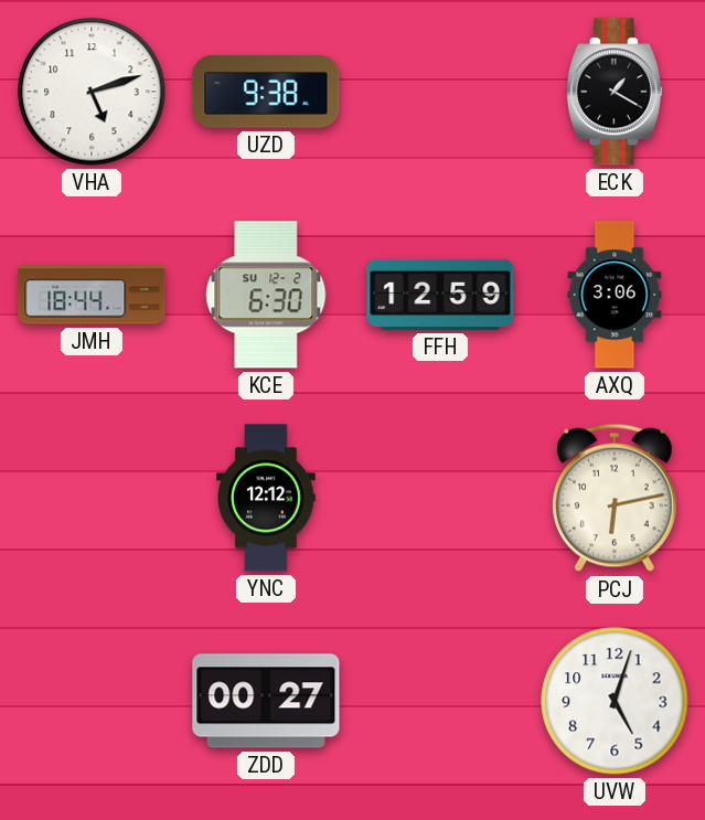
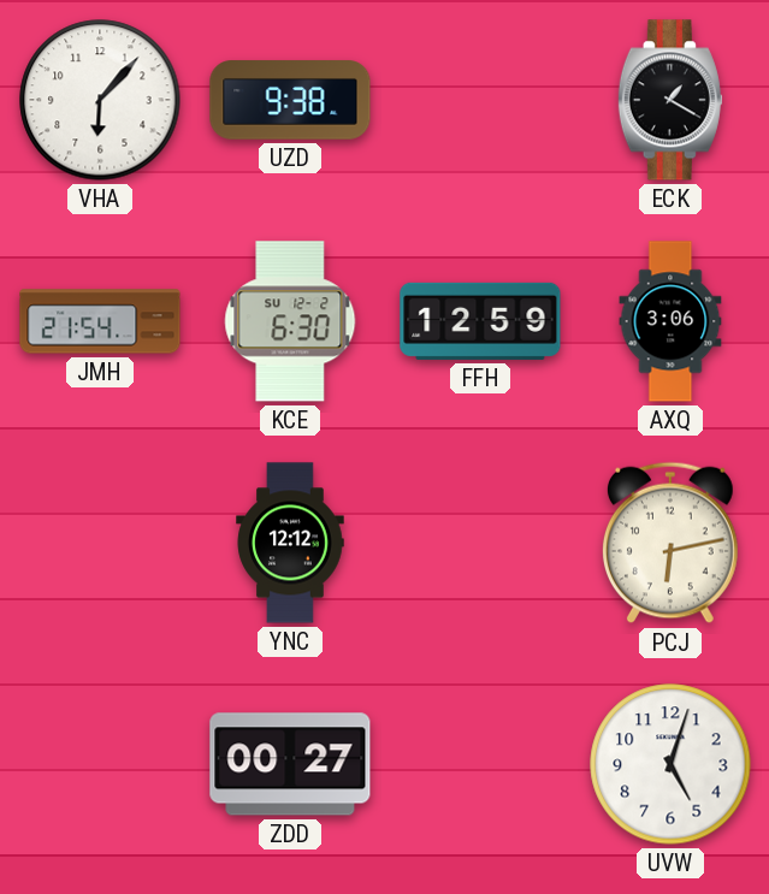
VHA: 5:12 -> 6:07 (100, 100)
JMH: 18:44 -> 21:54 (100, 321)
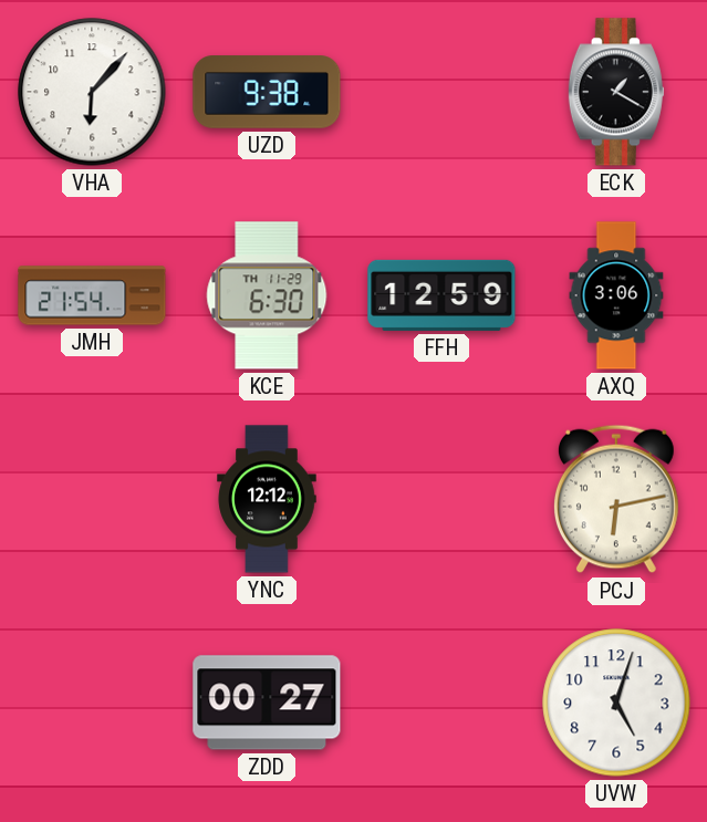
KCE date: SU 12-2 -> TH 11-29 (267, 295)
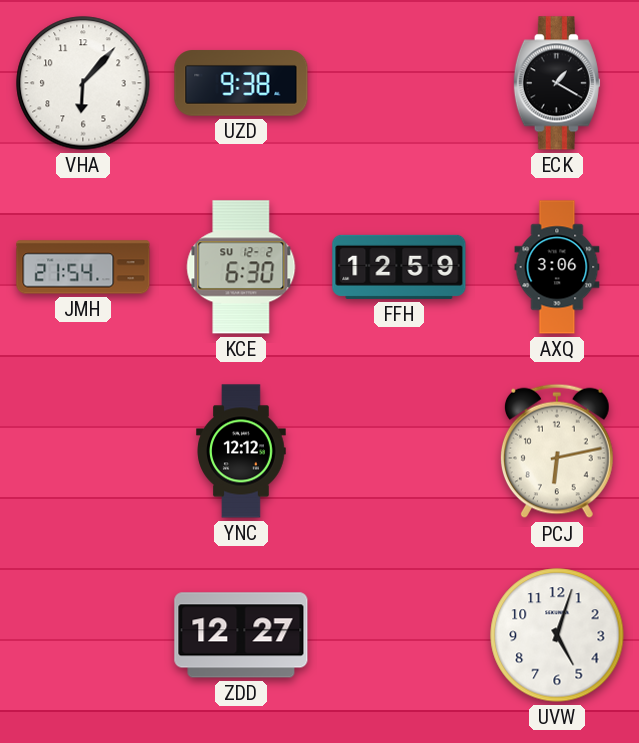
KCE date: TH 11-29 -> SU 12-2 (241, 267)
ZDD: 00:27 -> 12:27 (241, 635)
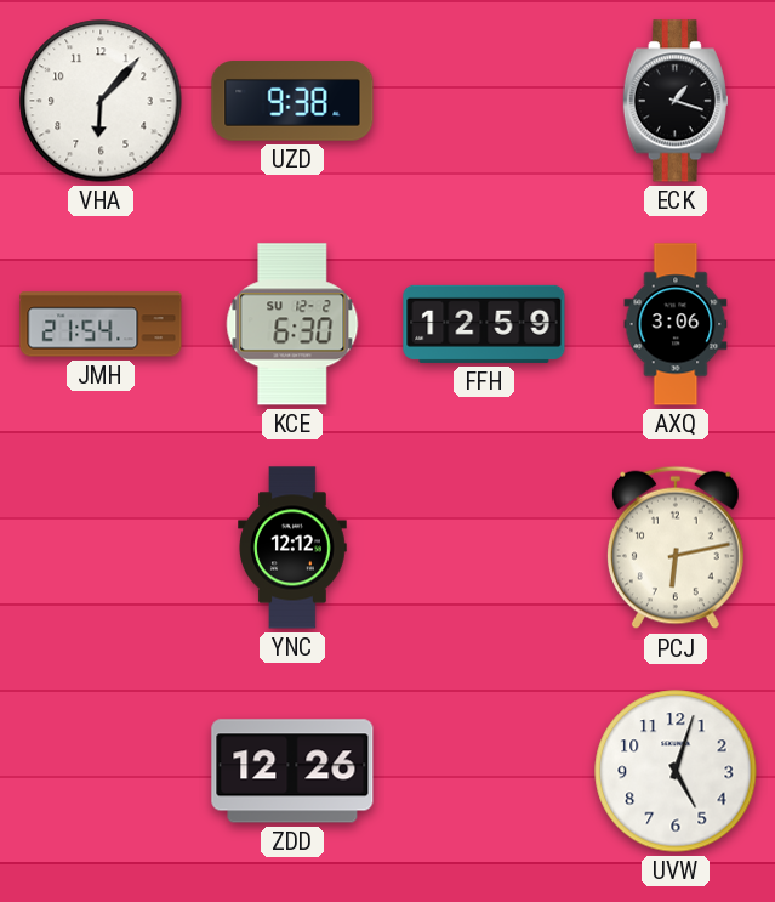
ECK: 1:20 -> 1:18 (676, 101)
ZDD: 12:27 -> 12:26 (292, 771)
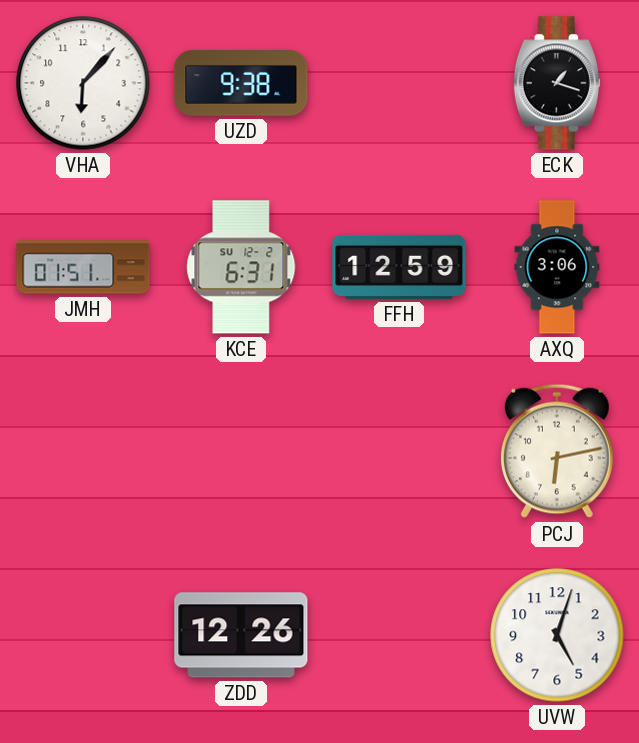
JMH: 21:54 -> 01:51 (83, 267)
KCE: 6:30 -> 6:31 (241, 267)
YNC: 12:12 -> none (292, 548)
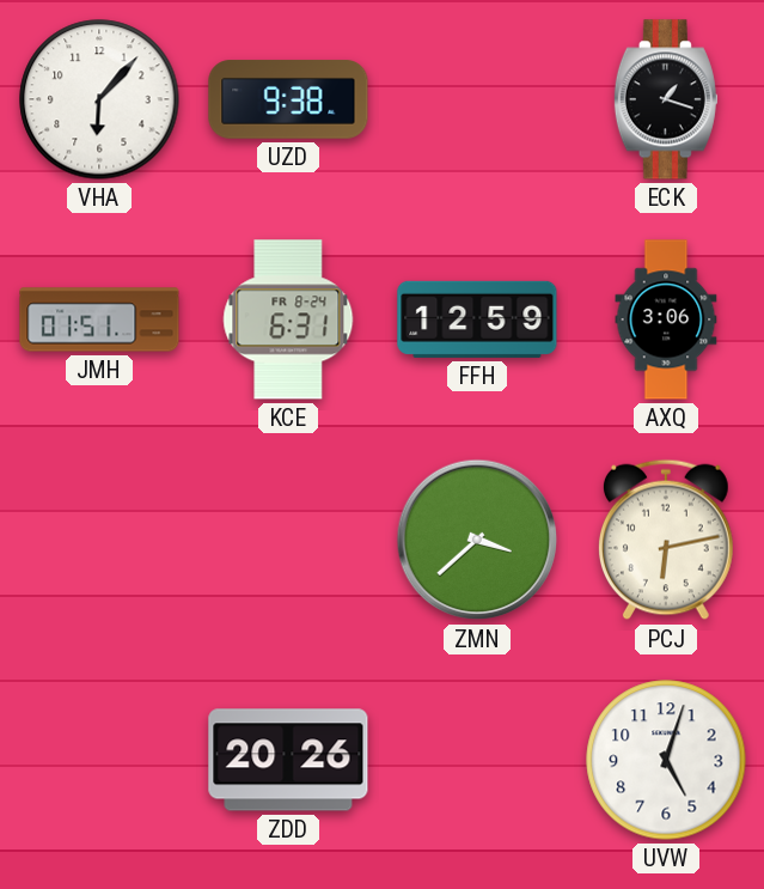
KCE date: SU 12-2 -> FR 8-24 (288, 319)
ZMN: none -> 3:38 (477, 540)
ZDD: 12:26 -> 20:26 (288, 760)
